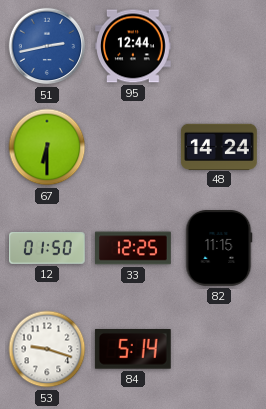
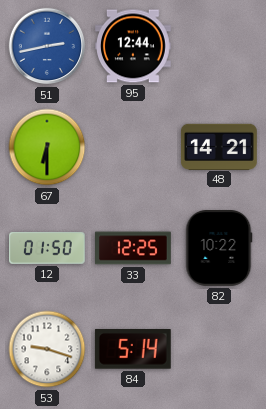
48: 14:24 -> 14:21 (220, 146)
82: 11:15 -> 10:22 (219, 249)
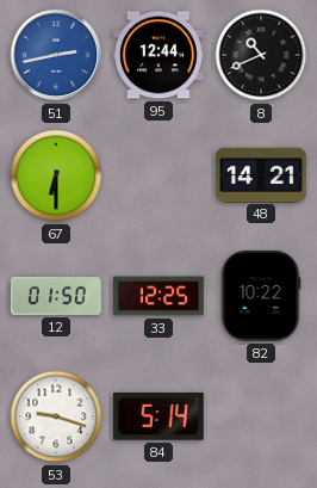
8: none -> 10:41 (261, 55)
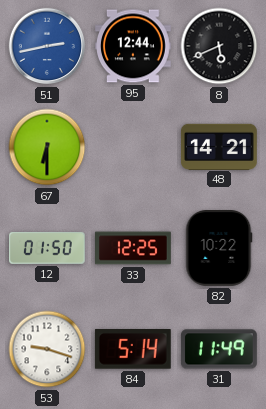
8: 10:41 -> 5:41 (219, 46)
31: none -> 11:49 (220, 349)
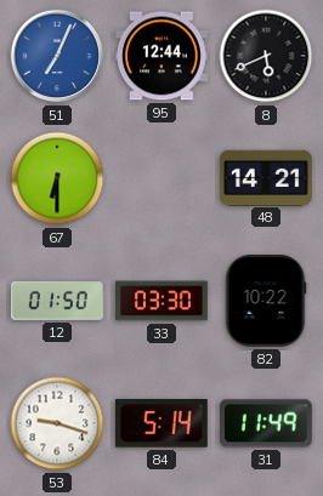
51: 2:43 -> 7:04 (57, 56)
33: 12:25 -> 03:30 (163, 301)
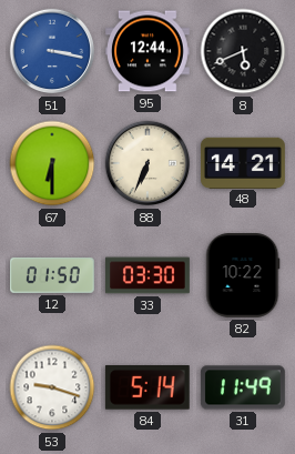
51: 7:04 -> 3:17 (52, 51)
88: none -> 6:34 (147, 163)
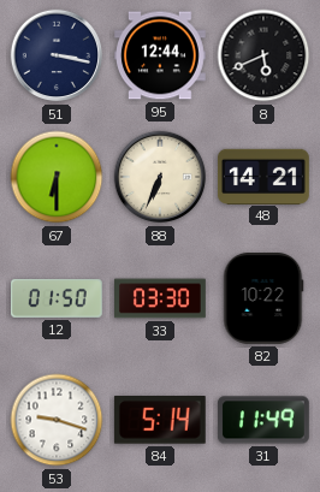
51 dial: blue -> navy (57, 55)
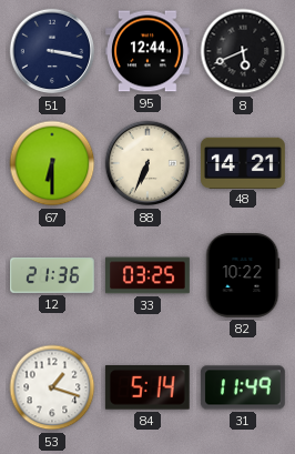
12: 01:50 -> 21:36 (53, 275)
33: 03:30 -> 03:25 (149, 275)
53: 9:18 -> 1:18 (52, 387)
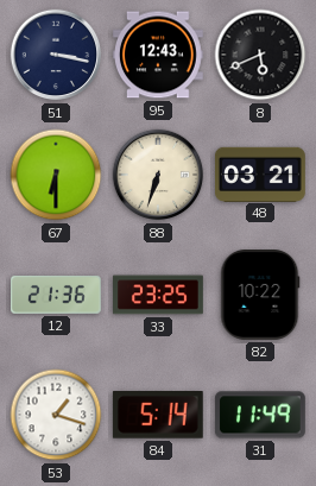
95: 12:44 -> 12:43 (159, 55)
88: 6:34 -> 6:33 (158, 175)
48: 14:21 -> 03:21 (261, 173)
33: 03:25 -> 23:25 (159, 295)
